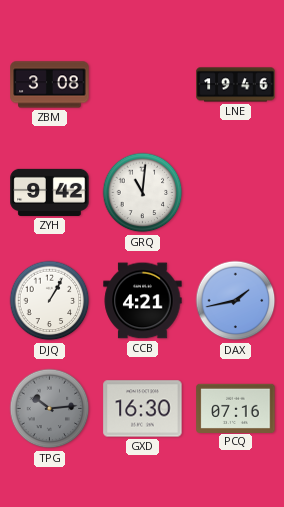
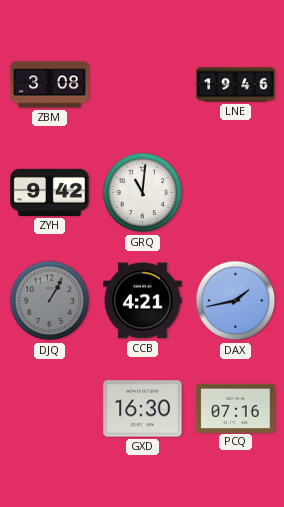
DJQ dial: white -> grey (50, 301)
TPG: 10:14 -> none (50, 409)
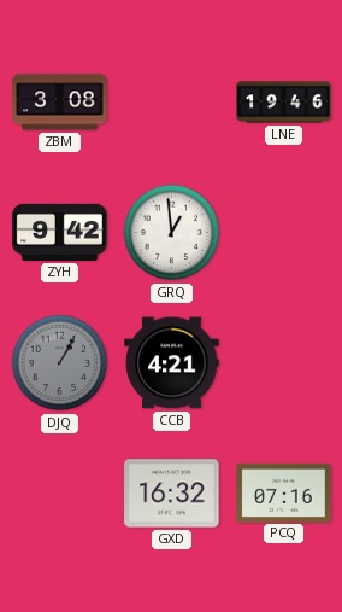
GRQ: 11:01 -> 12:59 (172, 233)
DAX: 1:43 -> none (236, 301)
GXD: 16:30 -> 16:32 (172, 494)
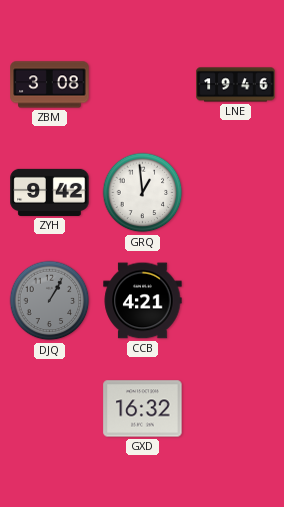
PCQ: 07:16 -> none (284, 492)
